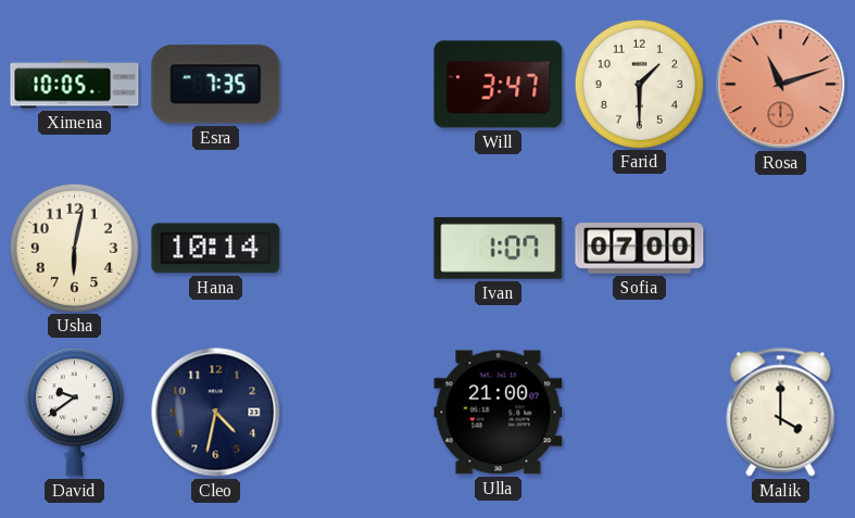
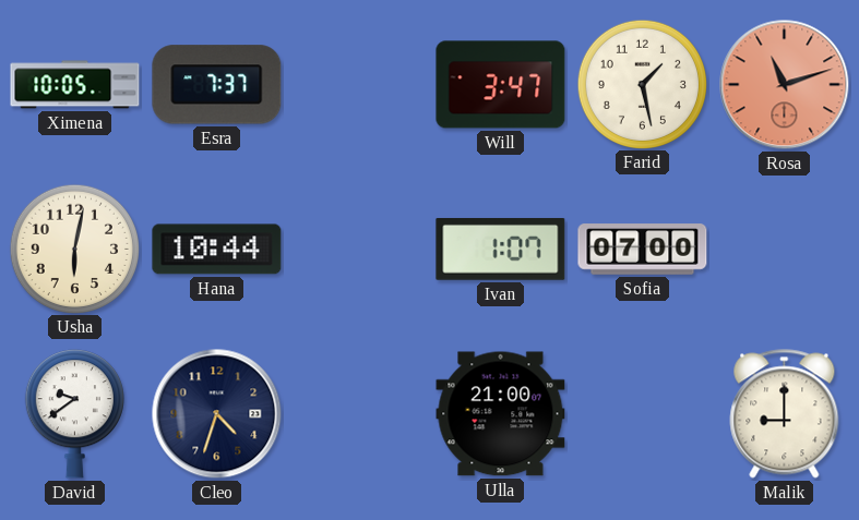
Esra: 7:35 -> 7:37 (217, 85)
Farid: 1:30 -> 1:28 (642, 84)
Hana: 10:14 -> 10:44 (217, 250)
Cleo: 4:32 -> 4:33 (217, 414)
Malik: 4:00 -> 9:00 (785, 414)
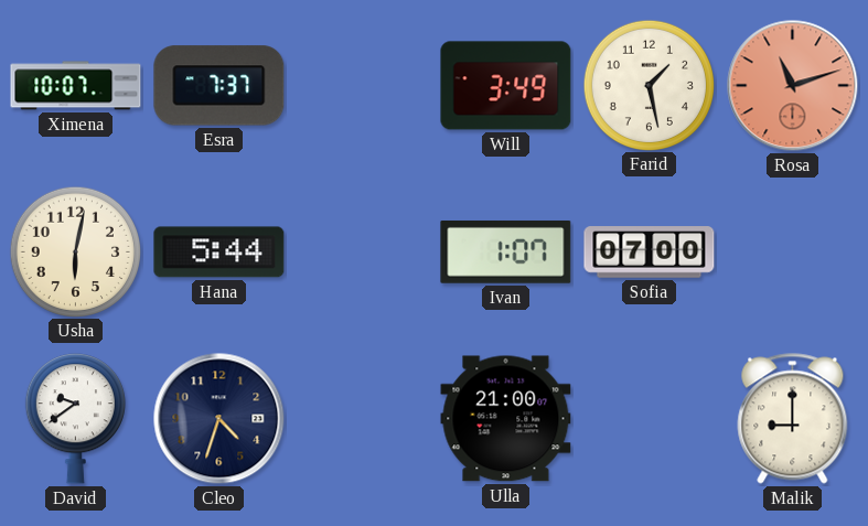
Ximena: 10:05 -> 10:07 (76, 86)
Will: 3:47 -> 3:49 (506, 86)
Hana: 10:44 -> 5:44 (219, 253)
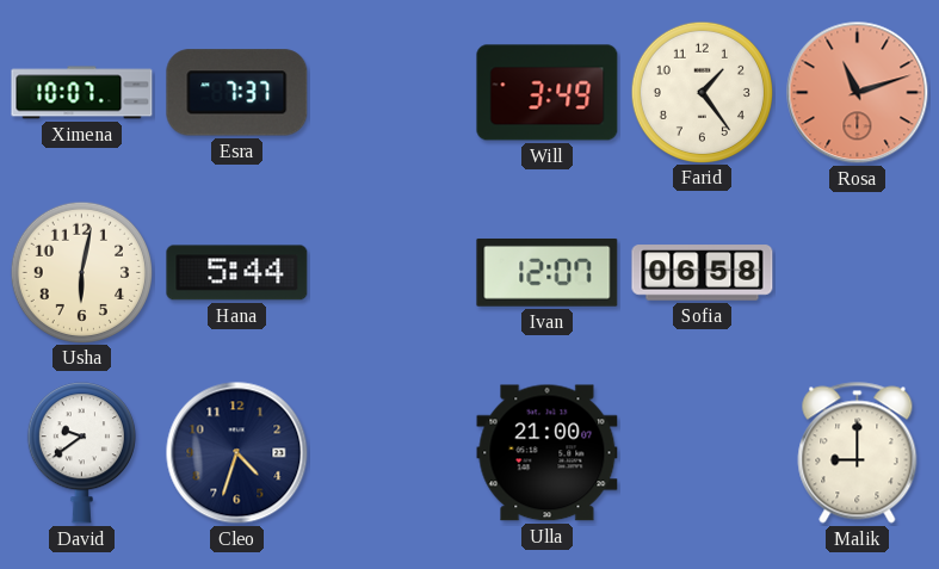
Farid: 1:28 -> 1:24 (702, 92)
Ivan: 1:07 -> 12:07 (548, 272)
Sofia: 07:00 -> 06:58 (703, 273)
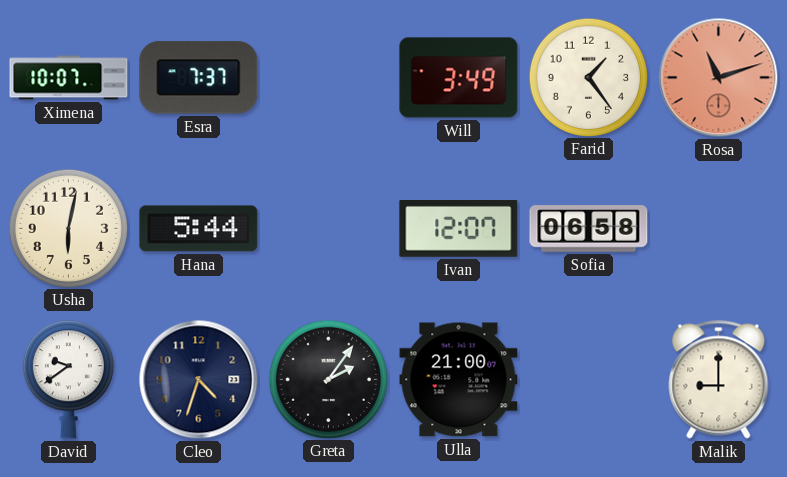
Greta: none -> 2:06 (328, 379)
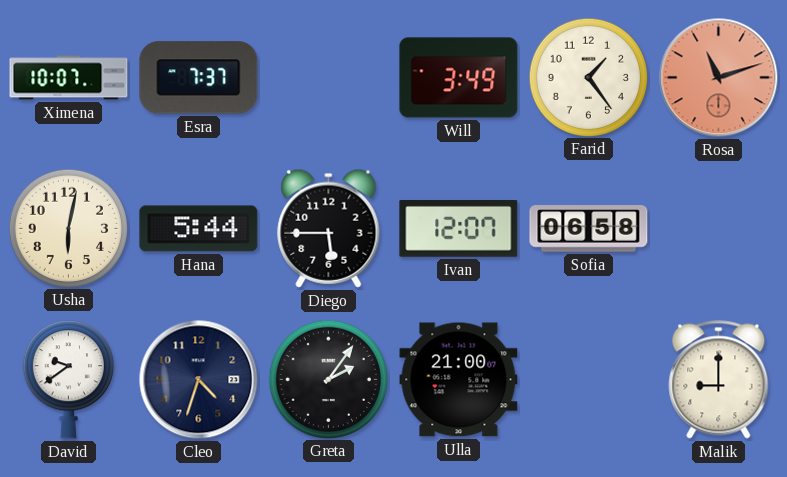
Diego: none -> 5:45 (329, 228)
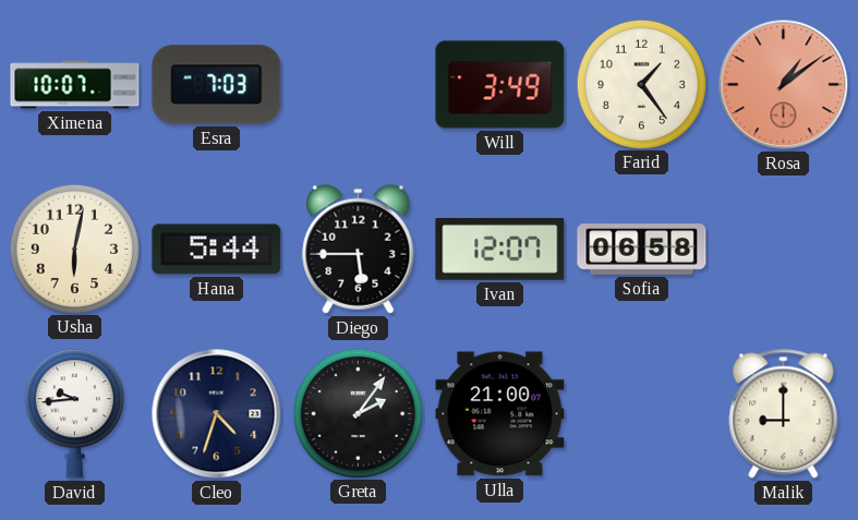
Esra: 7:37 -> 7:03 (217, 85)
Rosa: 11:12 -> 1:09 (784, 85)
David: 9:39 -> 9:44 (74, 414)
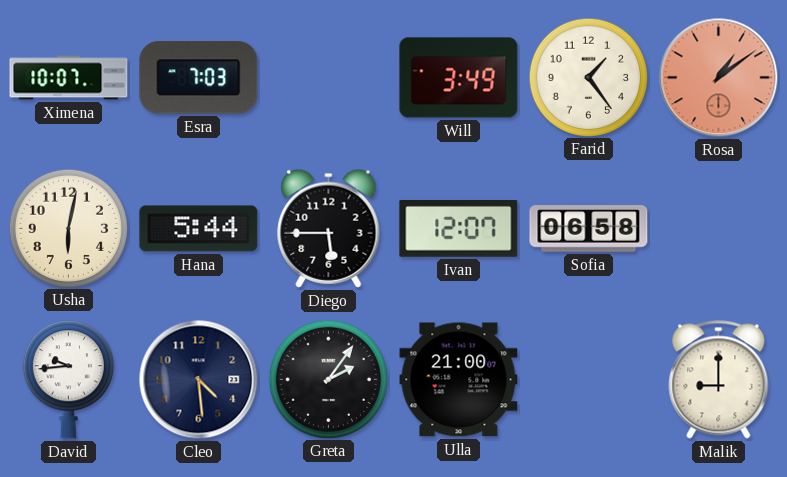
Cleo: 4:33 -> 4:29 (199, 380)
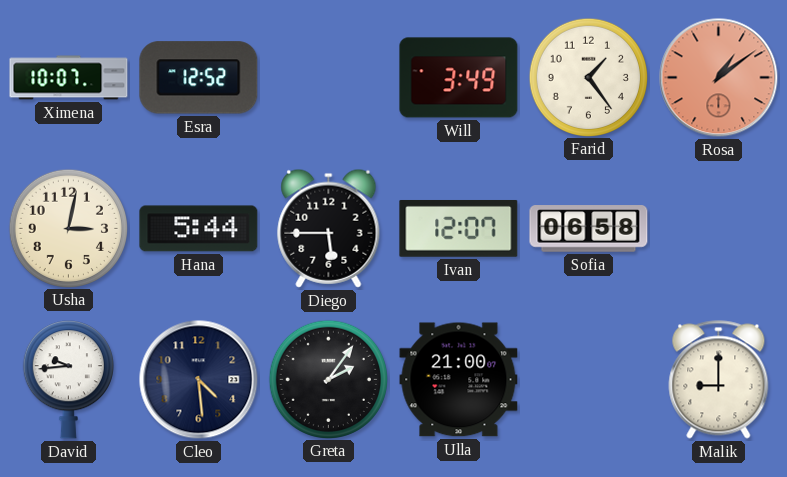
Esra: 7:03 -> 12:52 (199, 78)
Usha: 6:02 -> 3:02 (68, 228)
